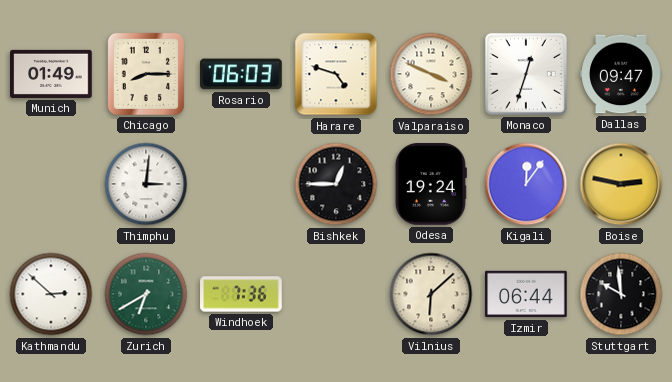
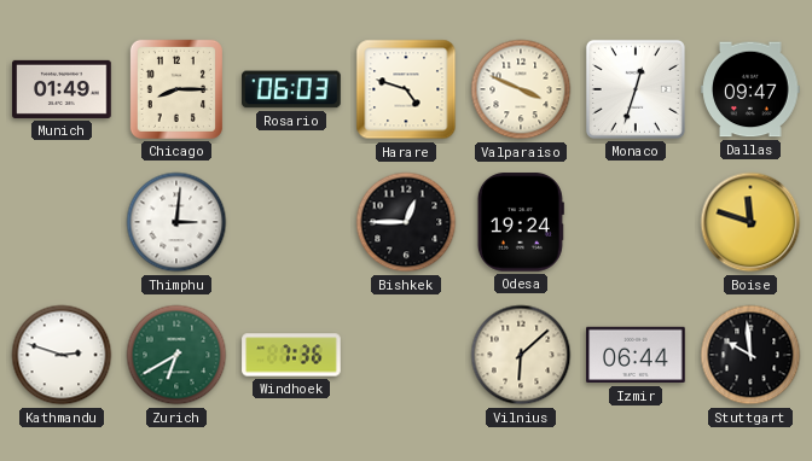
Kigali: 12:06 -> none (526, 184)
Boise: 2:47 -> 11:48 (750, 222)
Kathmandu: 2:52 -> 2:48 (62, 355)
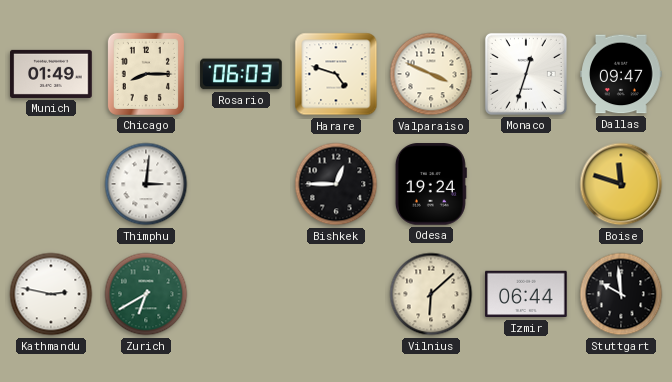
Kathmandu: 2:48 -> 2:47 (51, 294)
Windhoek: 7:36 -> none (291, 355)
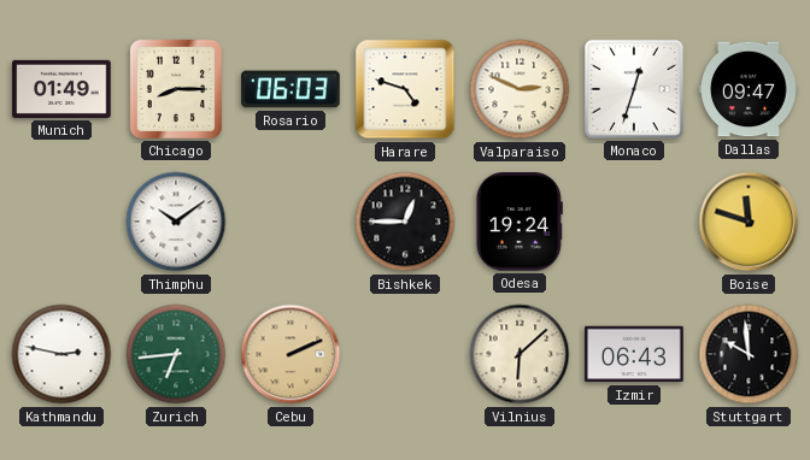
Valparaiso: 3:49 -> 2:49 (520, 89)
Thimphu: 3:01 -> 10:09 (176, 222)
Zurich: 6:40 -> 6:44 (176, 354)
Cebu: none -> 2:11 (290, 354)
Izmir: 06:44 -> 06:43 (634, 354)
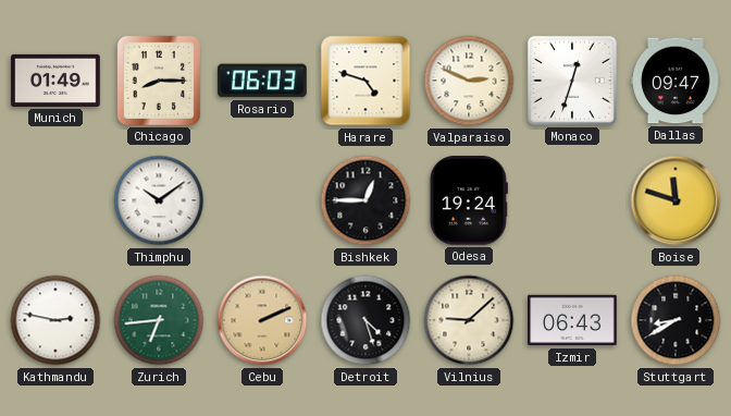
Detroit: none -> 4:27 (365, 320)
Vilnius: 6:08 -> 9:08 (469, 320)
Stuttgart: 9:59 -> 8:40 (676, 320)
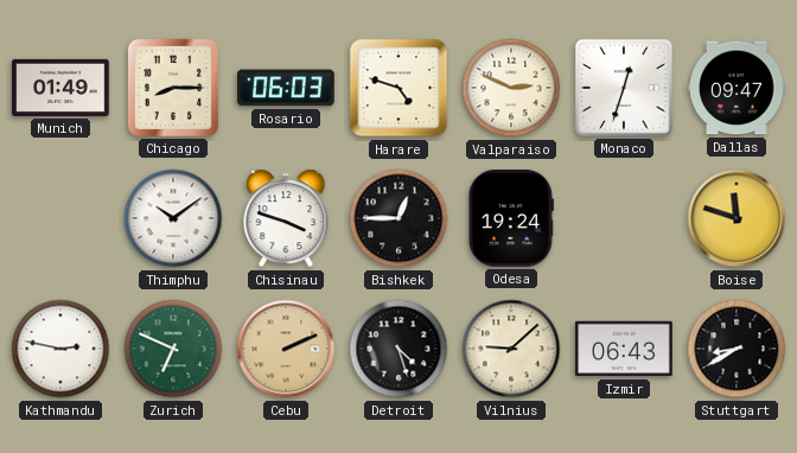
Chisinau: none -> 3:48 (286, 218)
Zurich: 6:44 -> 6:49 (173, 349)
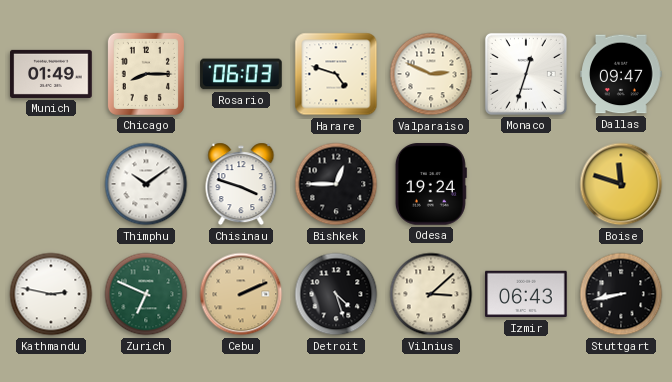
Vilnius: 9:08 -> 3:08 (431, 294)
Stuttgart: 8:40 -> 8:43 (621, 294)
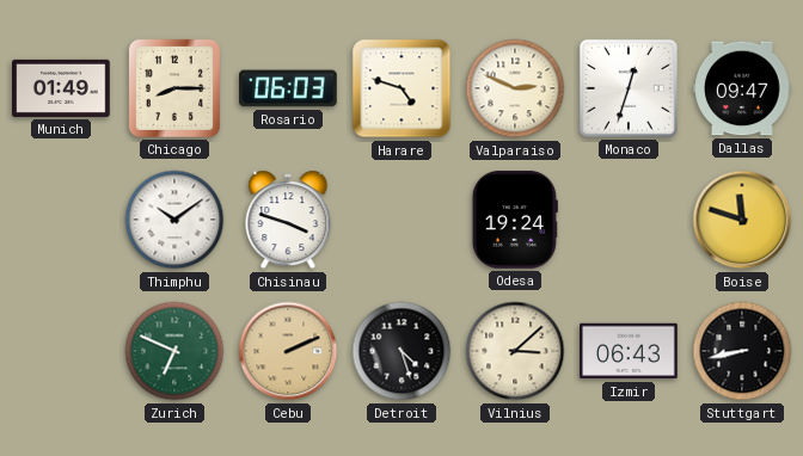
Bishkek: 12:45 -> none (336, 184)
Kathmandu: 2:47 -> none (51, 294)
